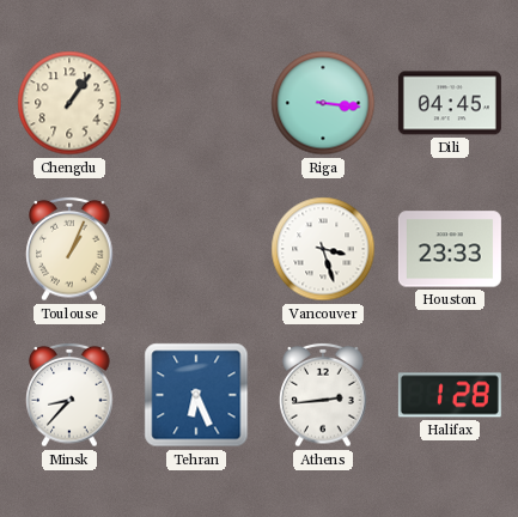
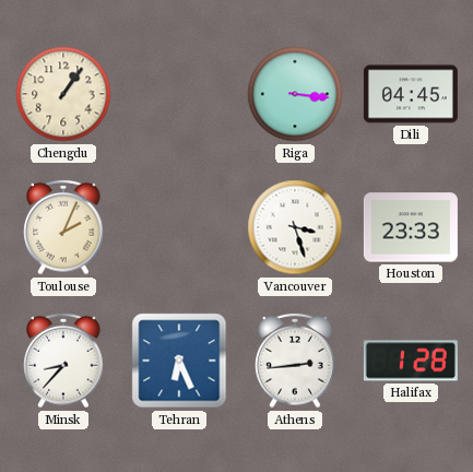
Toulouse: 1:04 -> 2:04 (63, 227)
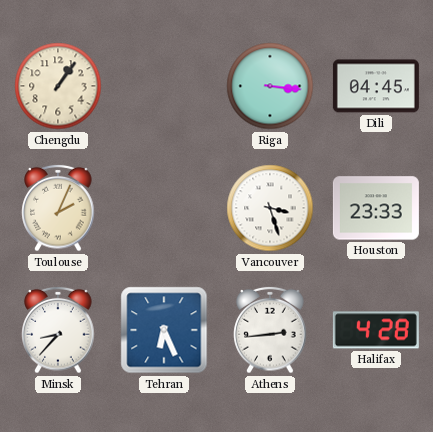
Halifax: 1:28 -> 4:28 (376, 330)
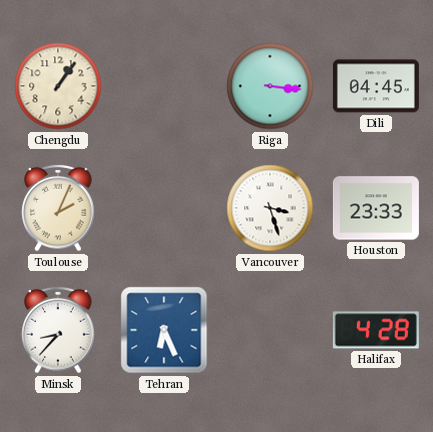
Athens: 2:44 -> none (270, 330)
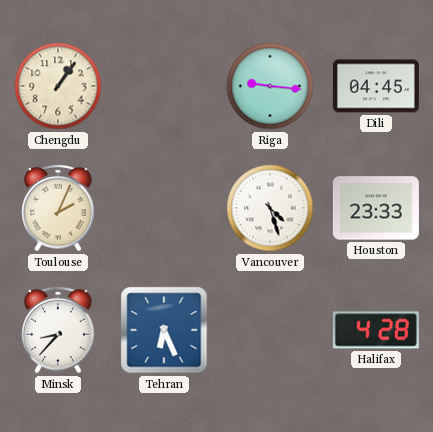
Riga: 3:16 -> 9:16 (270, 86)
Vancouver: 3:27 -> 4:27 (270, 208)
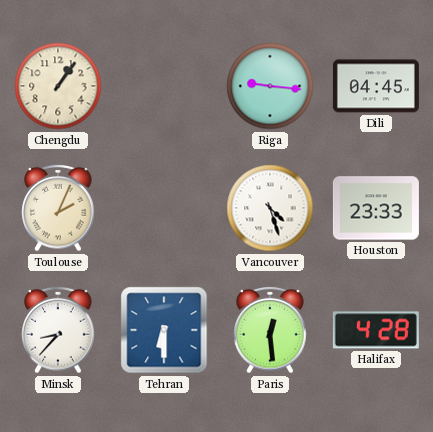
Tehran: 6:26 -> 6:30 (164, 330)
Paris: none -> 12:29 (270, 330)
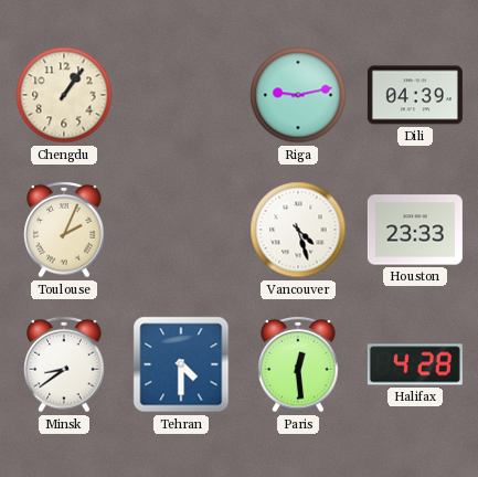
Riga: 9:16 -> 9:13 (298, 95)
Dili: 04:45 -> 04:39 (415, 95)
Minsk: 8:37 -> 8:39 (64, 364)
Tehran: 6:30 -> 4:30 (181, 364)
